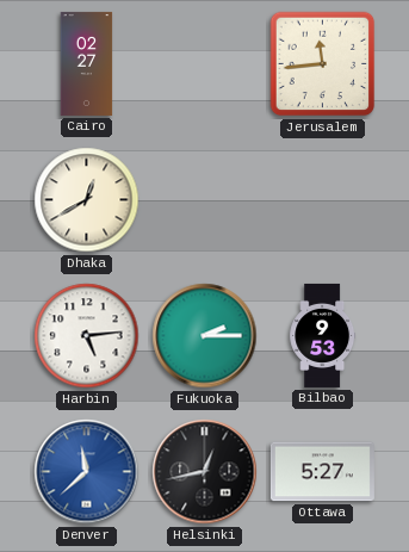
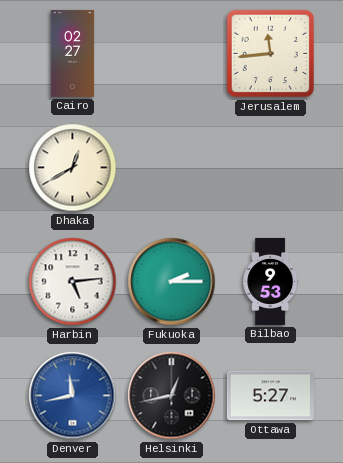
Denver: 11:38 -> 11:43 (73, 396)
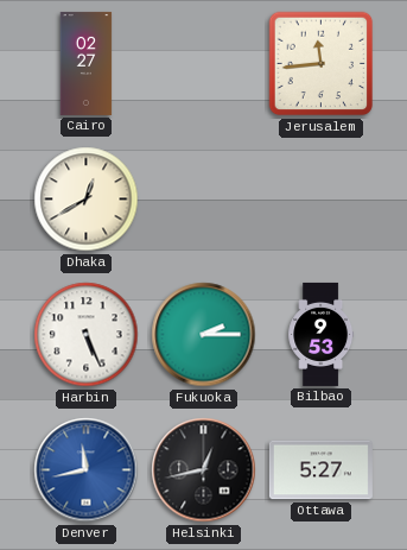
Harbin: 5:14 -> 5:26 (87, 335)
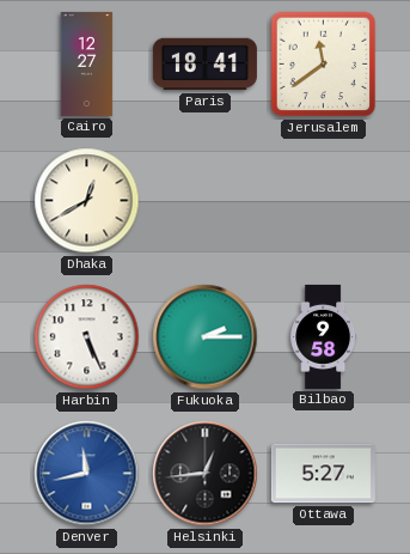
Cairo: 02:27 -> 12:27 (87, 63)
Paris: none -> 18:41 (204, 65)
Jerusalem: 11:44 -> 11:39 (324, 65)
Bilbao: 9:53 -> 9:58 (324, 336)
Helsinki: 12:43 -> 12:44 (206, 474)
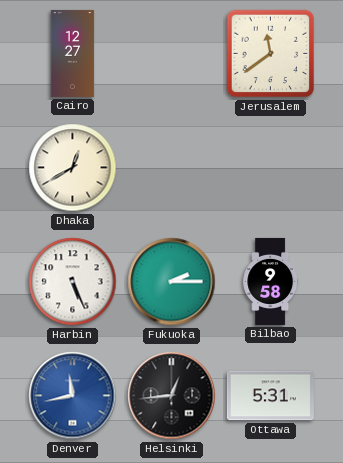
Paris: 18:41 -> none (204, 65)
Ottawa: 5:27 -> 5:31 (270, 396)
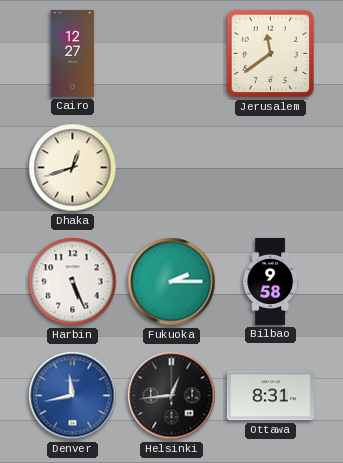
Dhaka: 12:40 -> 12:42 (73, 168)
Ottawa: 5:31 -> 8:31 (270, 396)
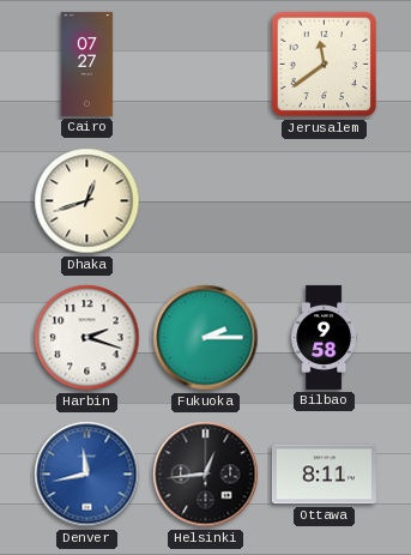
Cairo: 12:27 -> 07:27 (87, 64)
Harbin: 5:26 -> 2:18 (87, 338)
Ottawa: 8:31 -> 8:11 (324, 475)
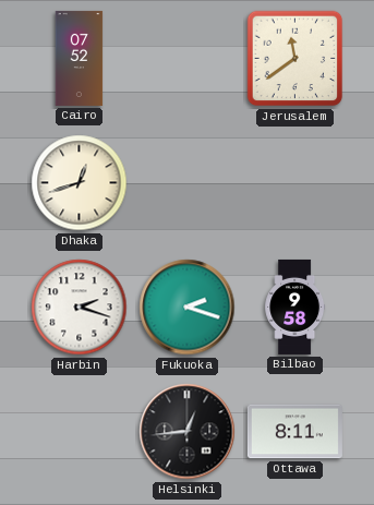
Cairo: 07:27 -> 07:52 (80, 58)
Fukuoka: 2:15 -> 2:18 (188, 308)
Denver: 11:43 -> none (87, 475)
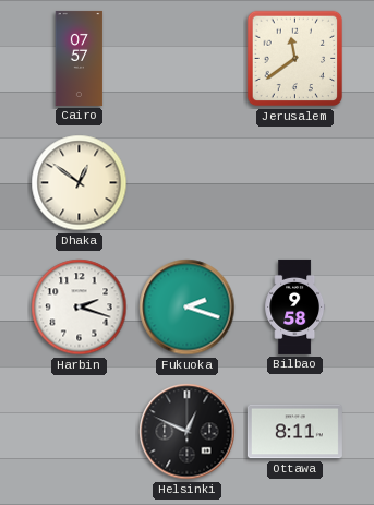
Cairo: 07:52 -> 07:57 (80, 58)
Dhaka: 12:42 -> 12:51 (80, 183)
Helsinki: 12:44 -> 12:49 (188, 432)
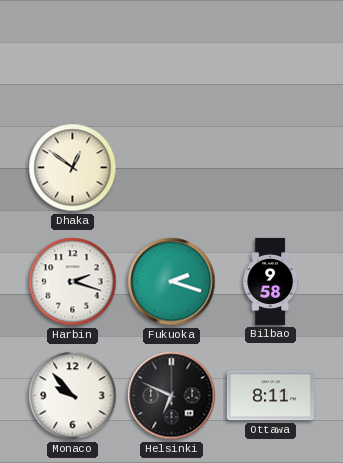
Cairo: 07:57 -> none (80, 58)
Jerusalem: 11:39 -> none (295, 59)
Monaco: none -> 9:53 (73, 396)
Helsinki: 12:49 -> 6:49 (172, 396)
